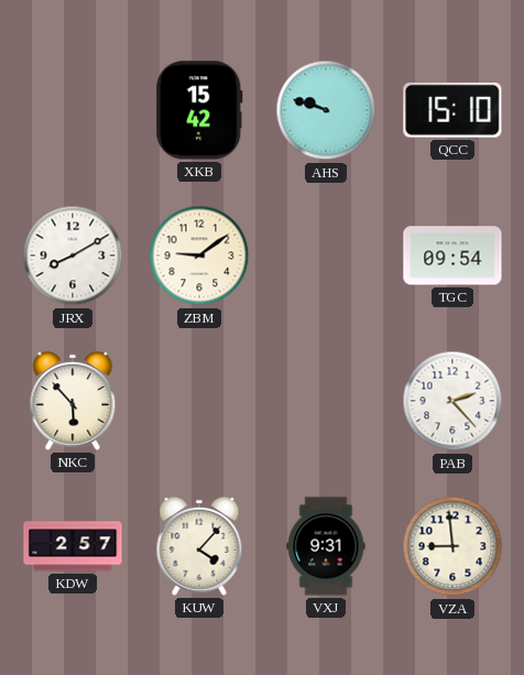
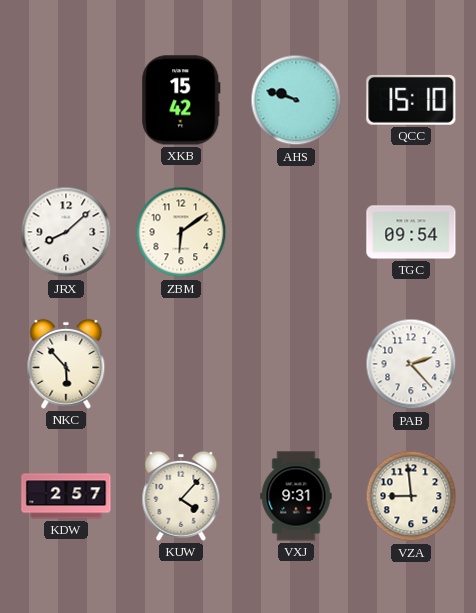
JRX: 8:10 -> 8:08 (66, 232)
ZBM: 9:09 -> 6:09 (181, 232)
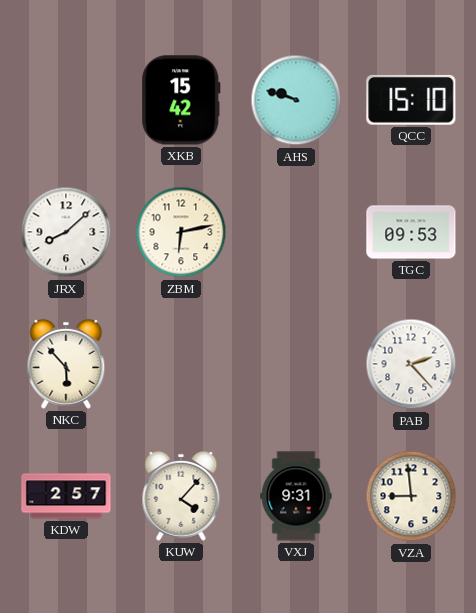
ZBM: 6:09 -> 6:13 (181, 232)
TGC: 09:54 -> 09:53 (411, 232)
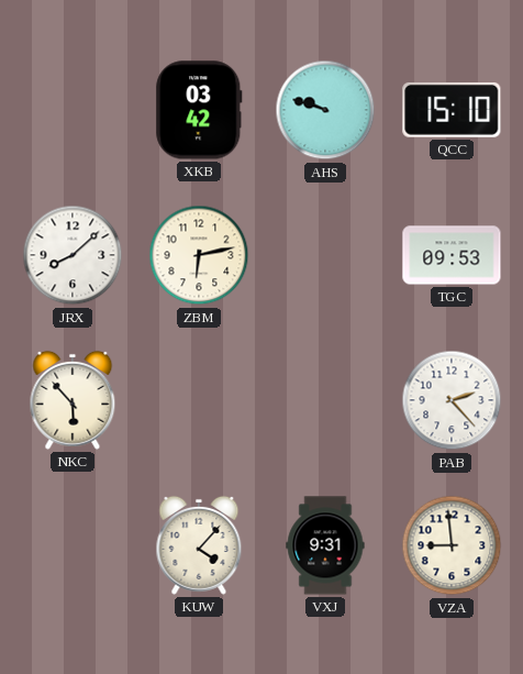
XKB: 15:42 -> 03:42 (199, 110)
KDW: 2:57 -> none (66, 496)
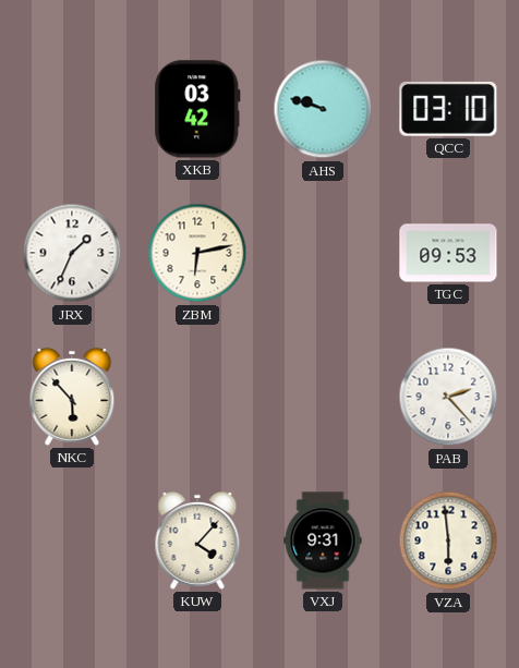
QCC: 15:10 -> 03:10 (448, 109)
JRX: 8:08 -> 1:34 (72, 253)
VZA: 8:59 -> 5:59 (448, 541)
